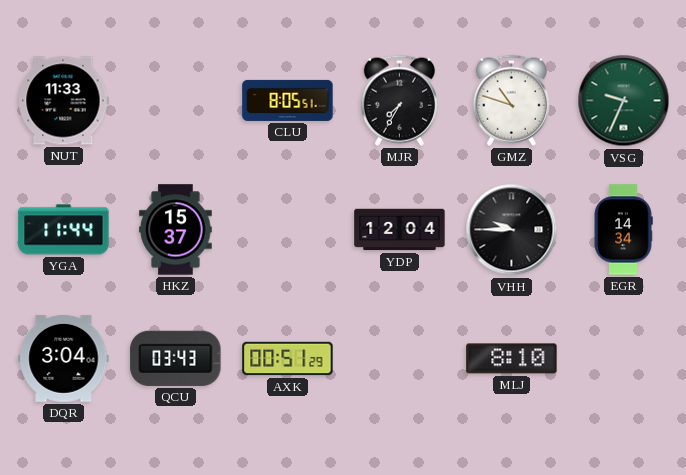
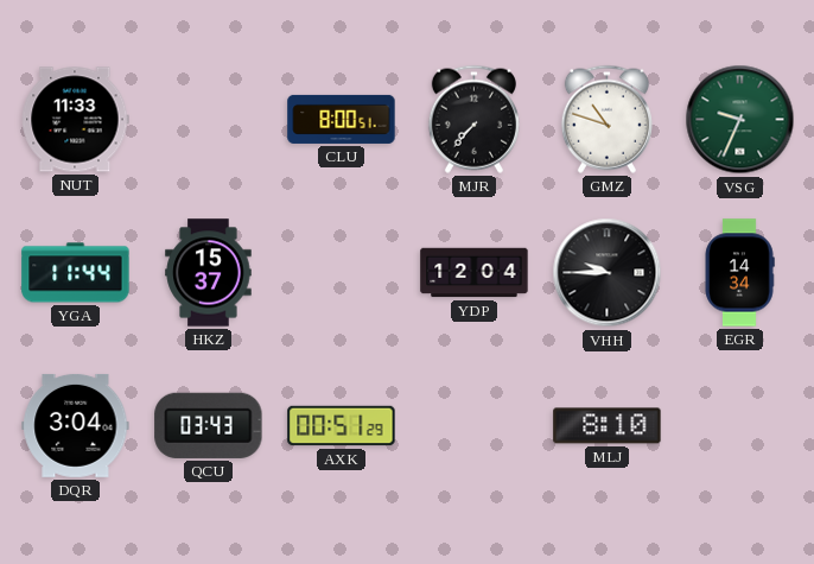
CLU: 8:05 -> 8:00 (342, 119)
MJR: 7:35 -> 7:37 (473, 119)
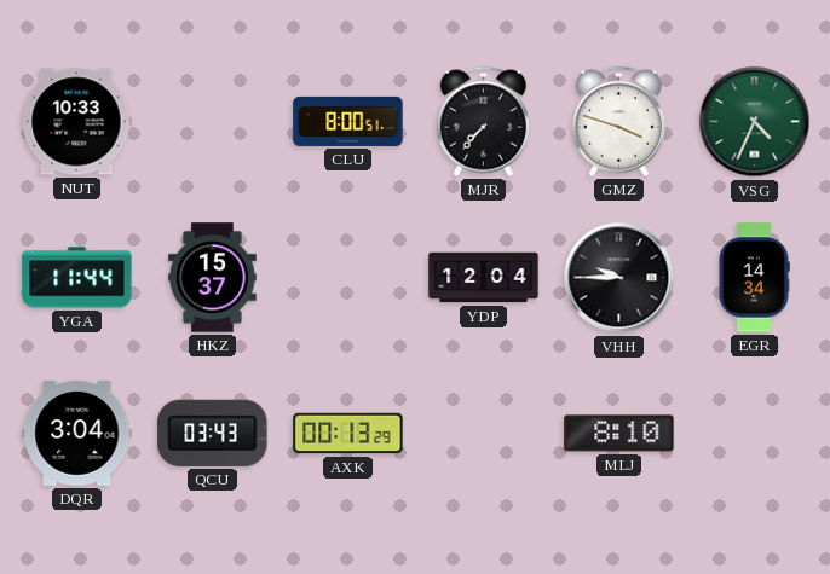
NUT: 11:33 -> 10:33 (77, 122)
GMZ: 10:48 -> 3:48 (618, 121)
VSG: 9:34 -> 4:34 (755, 122)
AXK: 00:51 -> 00:13 (348, 434)
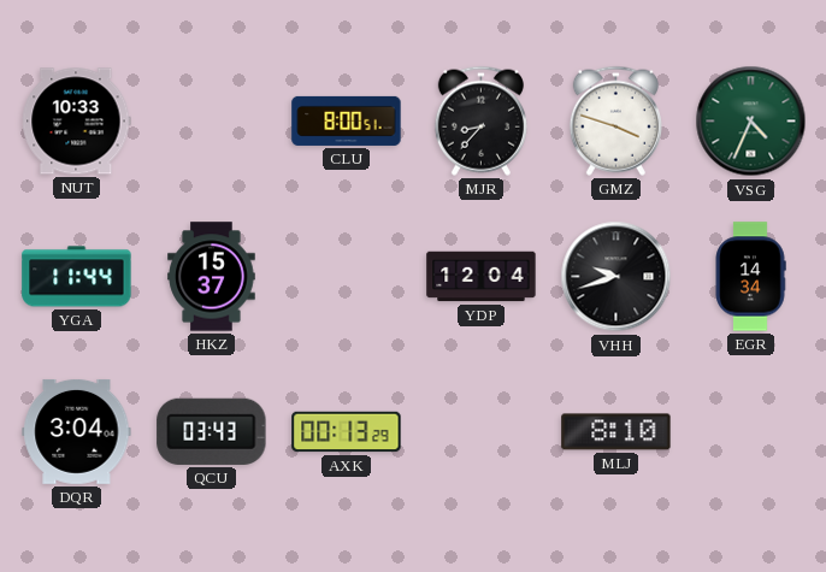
MJR: 7:37 -> 8:37 (480, 120)
VHH: 9:45 -> 9:42 (616, 277)
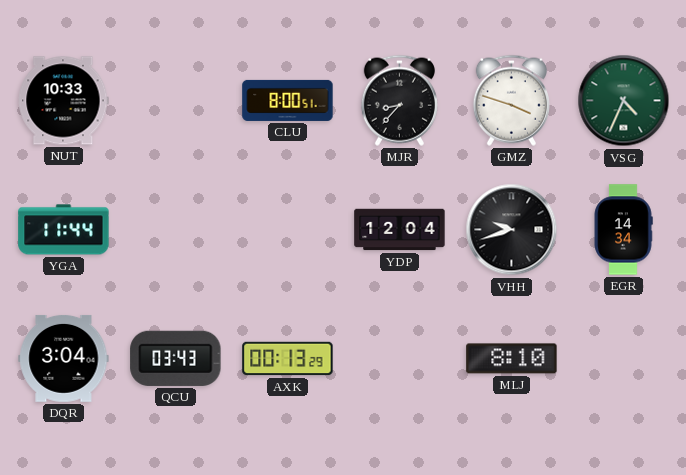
HKZ: 15:37 -> none (212, 277)
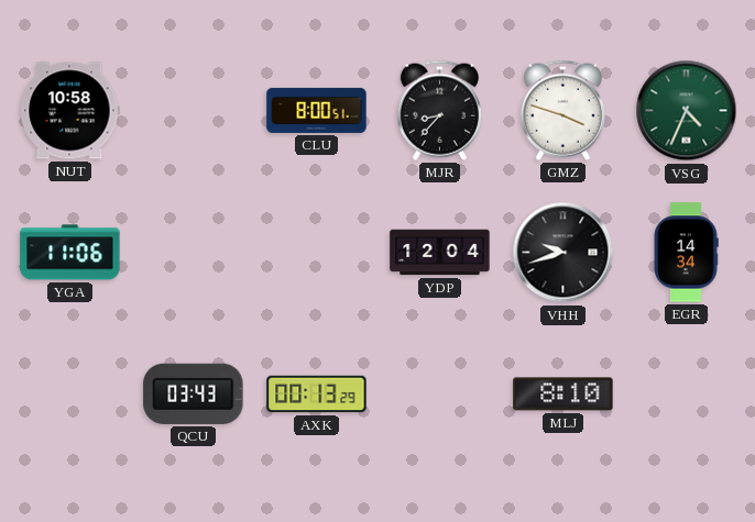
NUT: 10:33 -> 10:58 (70, 111)
YGA: 11:44 -> 11:06 (70, 253)
DQR: 3:04 -> none (64, 358)
